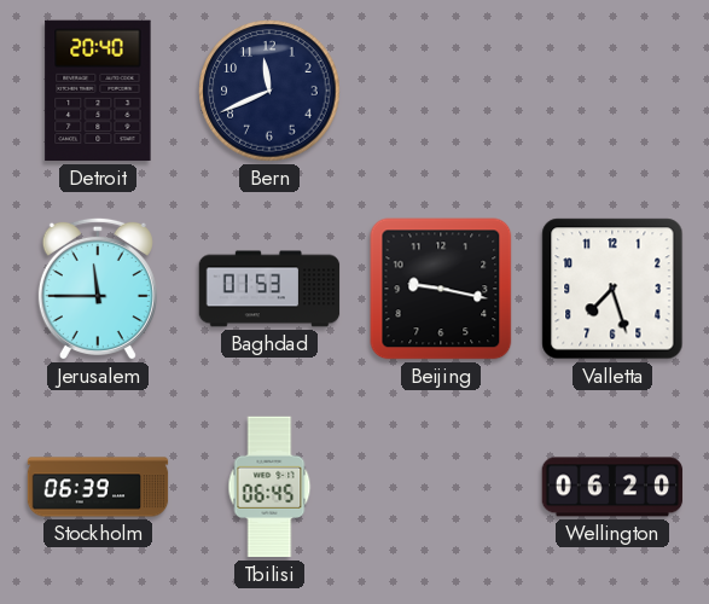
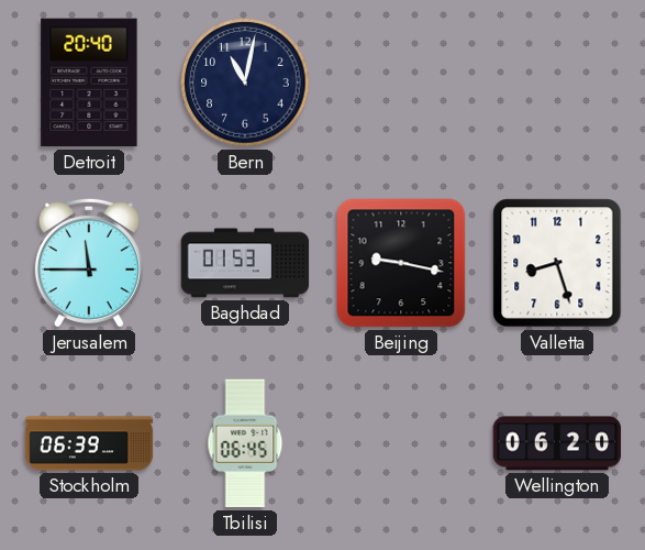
Bern: 11:41 -> 11:02 (245, 82)
Valletta: 7:27 -> 8:27 (557, 263)
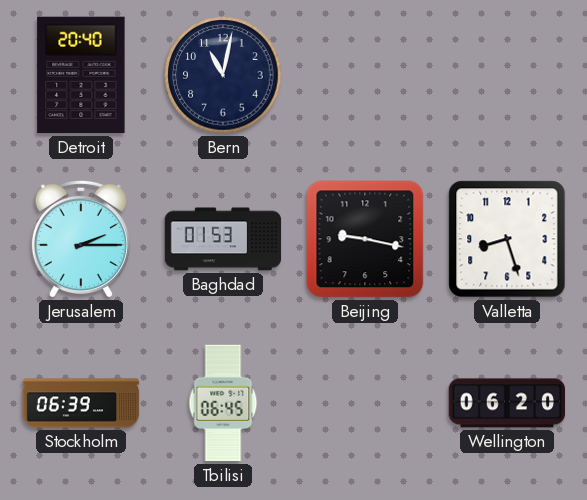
Jerusalem: 11:45 -> 2:15 (81, 239)
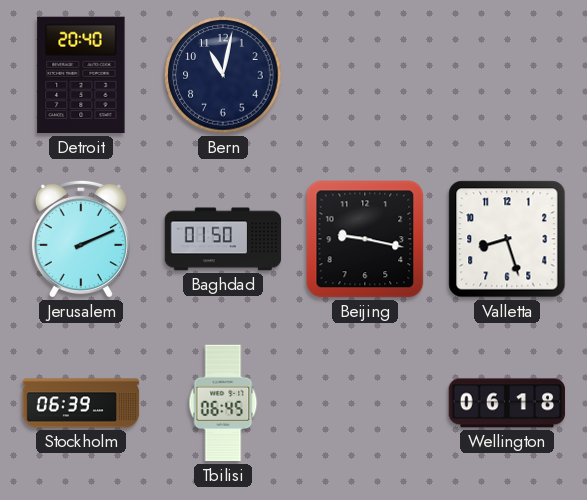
Jerusalem: 2:15 -> 2:11 (81, 239)
Baghdad: 01:53 -> 01:50 (223, 239)
Wellington: 06:20 -> 06:18 (507, 403)
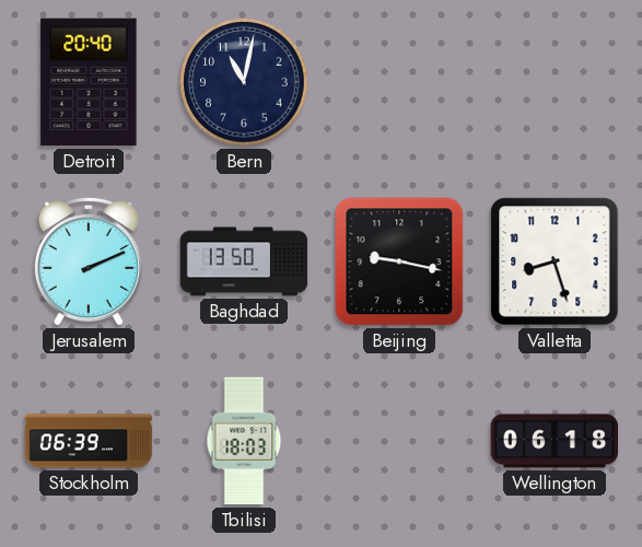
Baghdad: 01:50 -> 13:50 (244, 261)
Tbilisi: 06:45 -> 18:03 (244, 441)
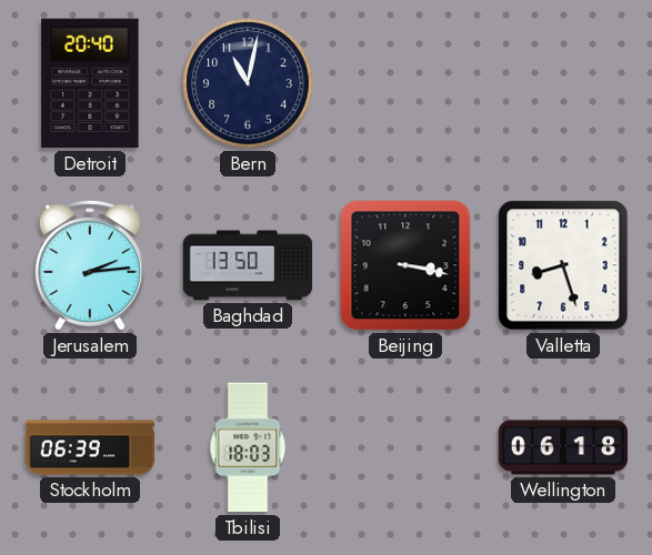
Jerusalem: 2:11 -> 2:14 (90, 265)
Beijing: 9:17 -> 3:17 (405, 265)
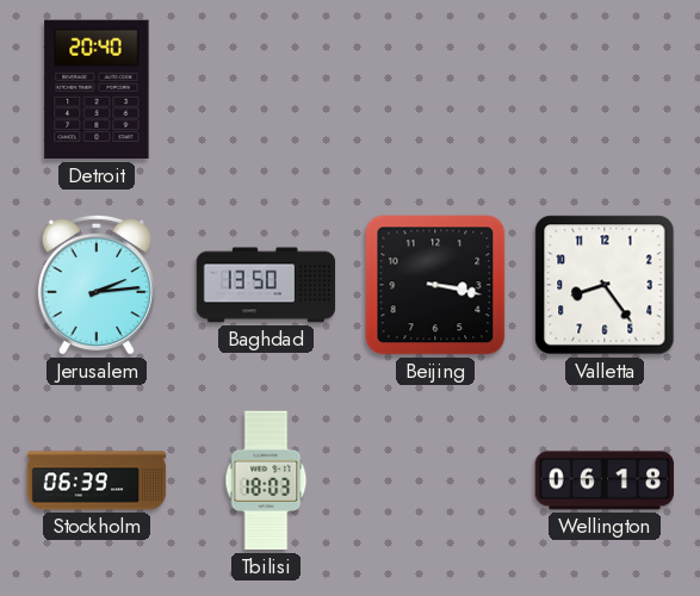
Bern: 11:02 -> none (248, 83)
Valletta: 8:27 -> 8:24 (605, 285)
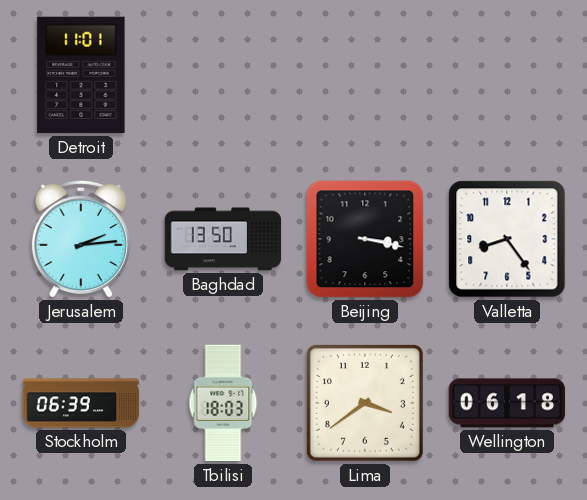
Detroit: 20:40 -> 11:01 (81, 75)
Lima: none -> 3:39 (365, 403)
